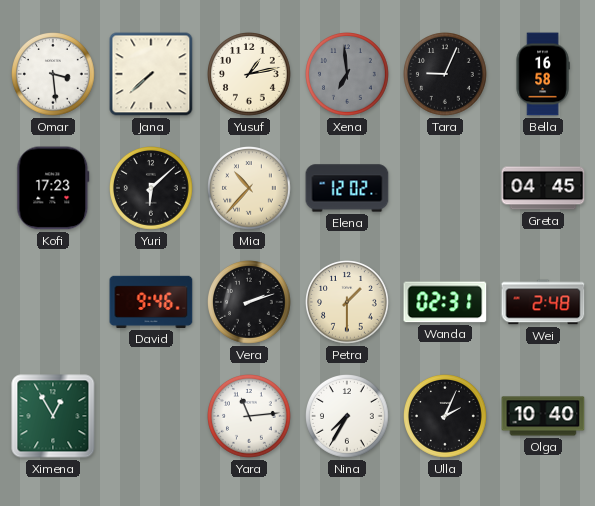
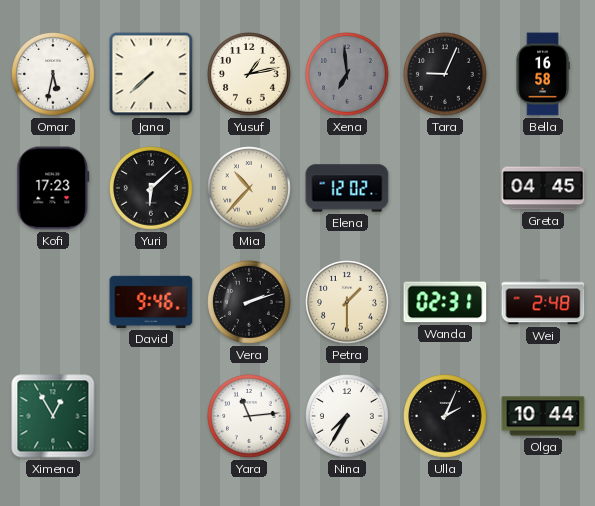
Omar: 3:29 -> 5:32 (54, 75)
Olga: 10:40 -> 10:44 (543, 416)
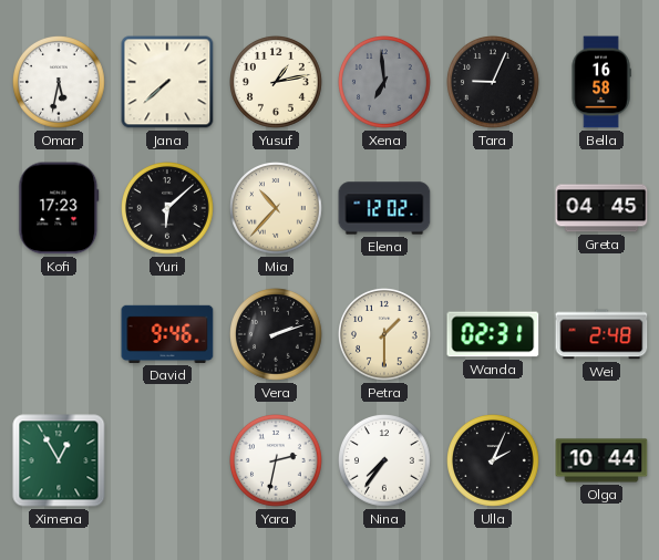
Yara: 11:14 -> 2:32 (277, 462)
Nina: 7:35 -> 7:36 (385, 462)
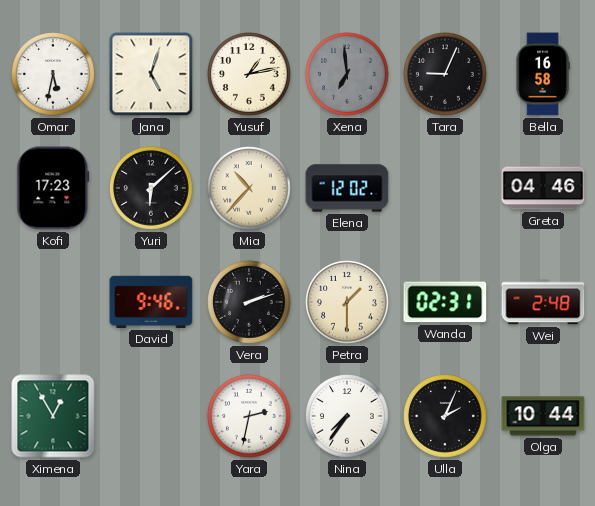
Jana: 7:38 -> 5:03 (151, 74)
Greta: 04:45 -> 04:46 (543, 188)
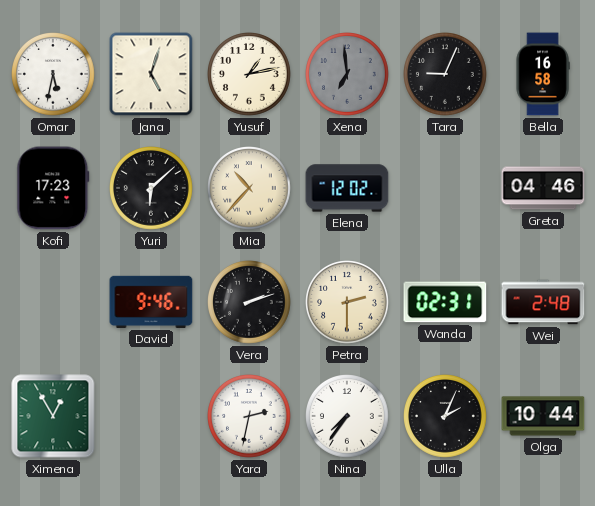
Petra: 1:30 -> 2:30 (348, 303)
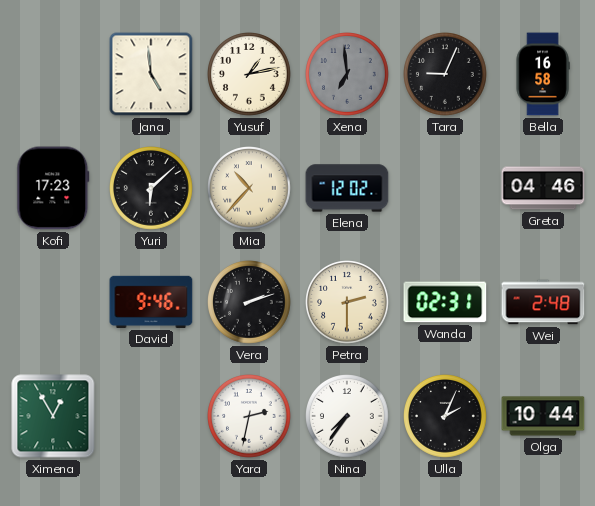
Omar: 5:32 -> none (54, 75)
Jana: 5:03 -> 4:59 (151, 74)
